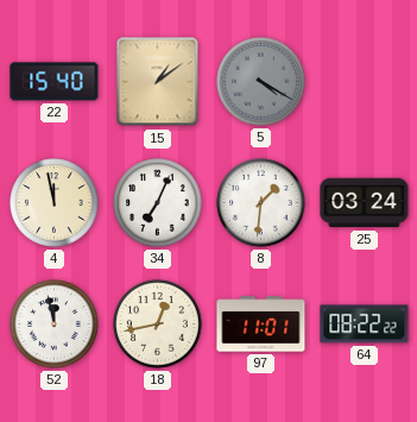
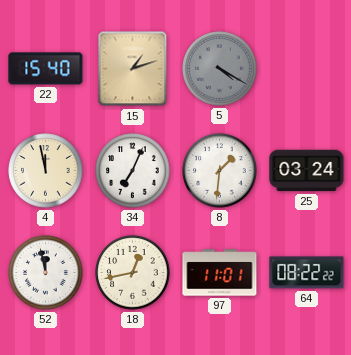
15: 1:09 -> 1:12 (133, 69)
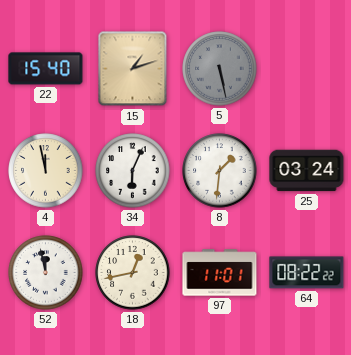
5: 4:20 -> 5:28 (220, 69)
34: 7:04 -> 6:04 (133, 171)
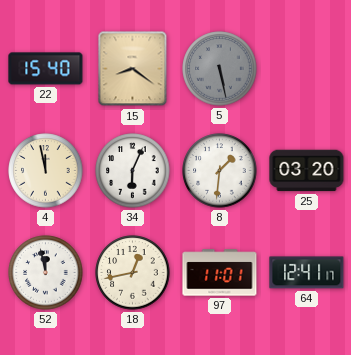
15: 1:12 -> 8:21 (133, 69)
25: 03:24 -> 03:20 (307, 171)
64: 08:22 -> 12:41 (307, 273)
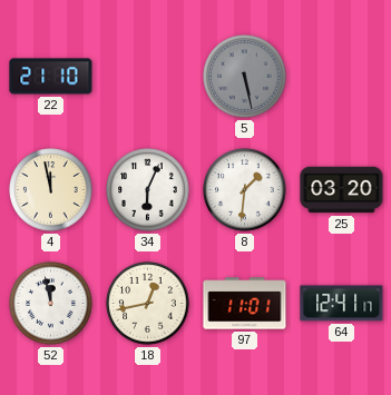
22: 15:40 -> 21:10 (51, 77)
15: 8:21 -> none (133, 69)
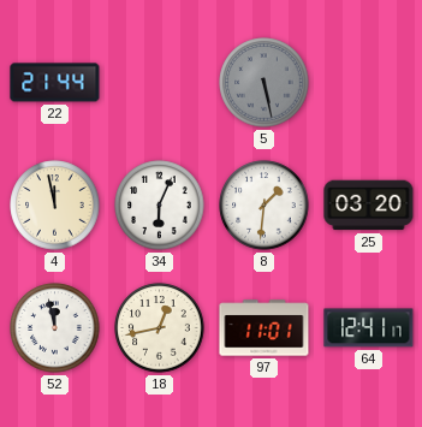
22: 21:10 -> 21:44 (55, 83)
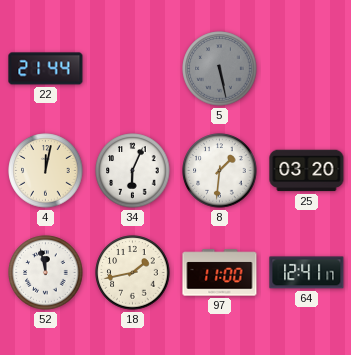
4: 11:58 -> 12:02 (46, 171)
18: 12:43 -> 1:43 (133, 273)
97: 11:01 -> 11:00 (220, 273)
